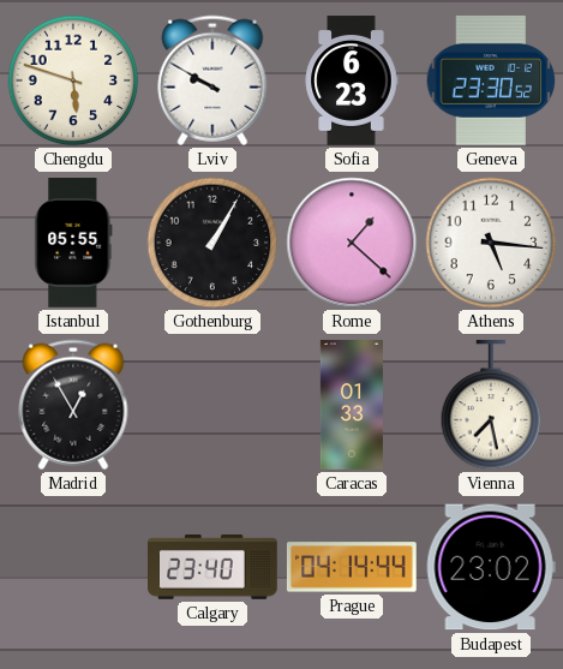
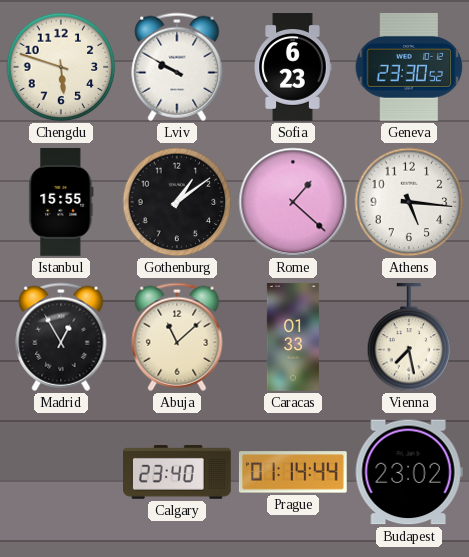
Istanbul: 05:55 -> 15:55 (61, 203)
Gothenburg: 1:05 -> 1:09 (177, 202)
Abuja: none -> 11:08 (177, 337)
Prague: 04:14 -> 01:14 (293, 472)
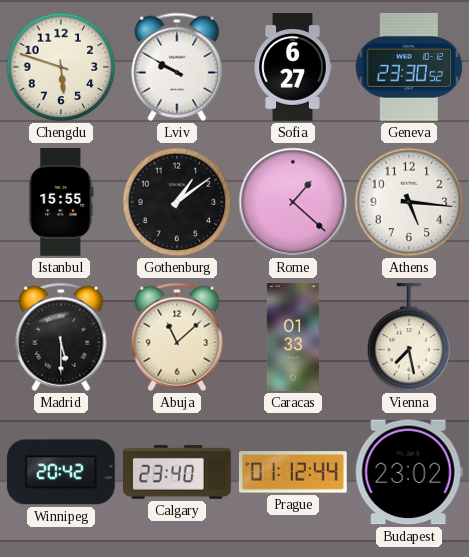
Sofia: 6:23 -> 6:27 (293, 67)
Madrid: 12:55 -> 5:30 (61, 337)
Winnipeg: none -> 20:42 (61, 472)
Prague: 01:14 -> 01:12 (293, 472)
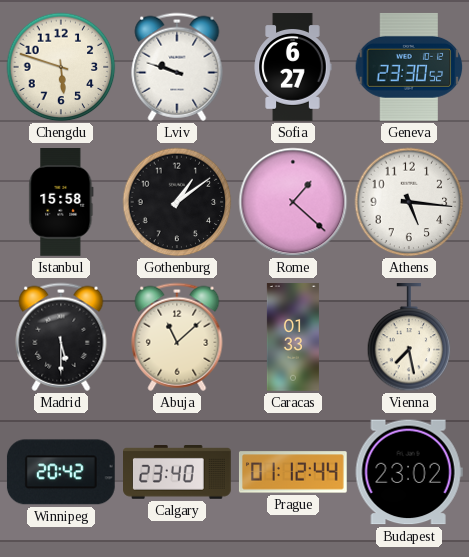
Lviv: 9:50 -> 9:48 (177, 67)
Istanbul: 15:55 -> 15:58 (61, 203)
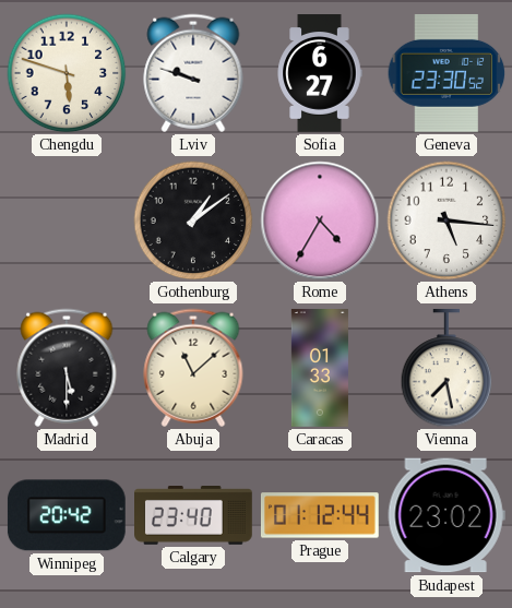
Istanbul: 15:58 -> none (61, 203)
Rome: 1:22 -> 4:35 (320, 220)
